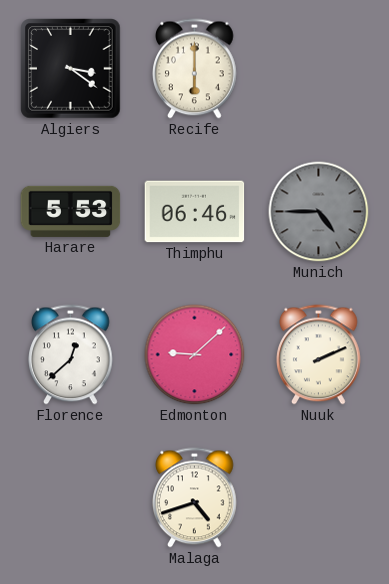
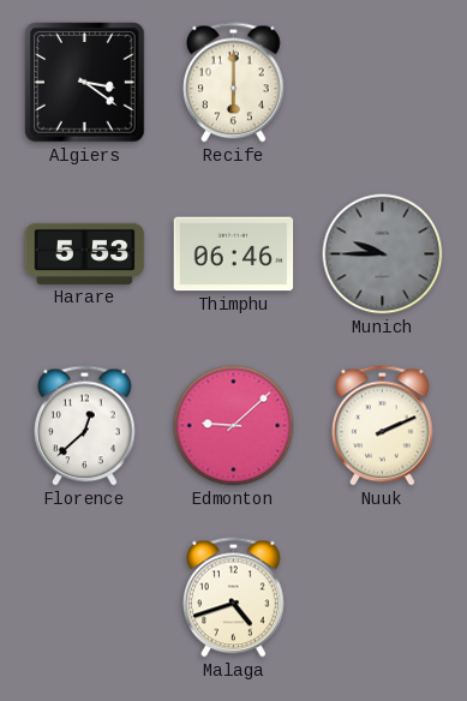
Munich: 4:45 -> 9:45 (383, 254)
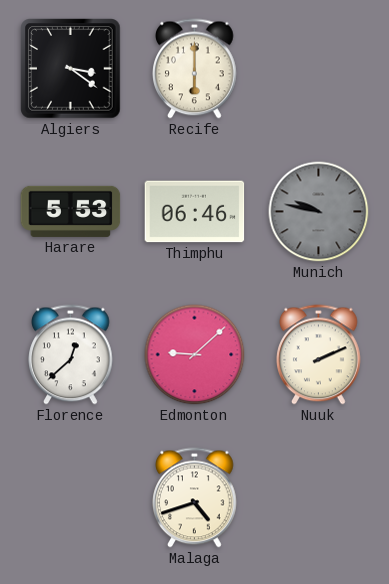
Munich: 9:45 -> 9:47 (319, 212)
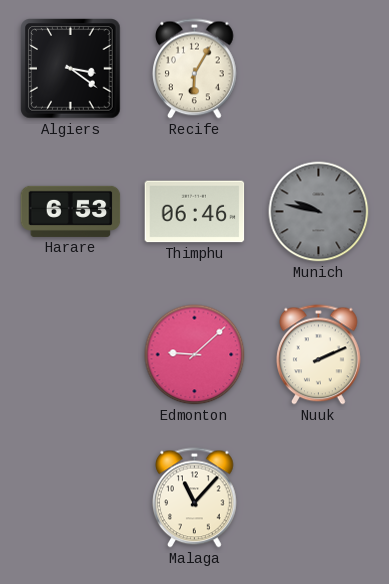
Recife: 6:00 -> 6:05 (195, 69)
Harare: 5:53 -> 6:53 (71, 211)
Florence: 12:38 -> none (71, 355)
Malaga: 4:42 -> 11:07 (195, 498)
